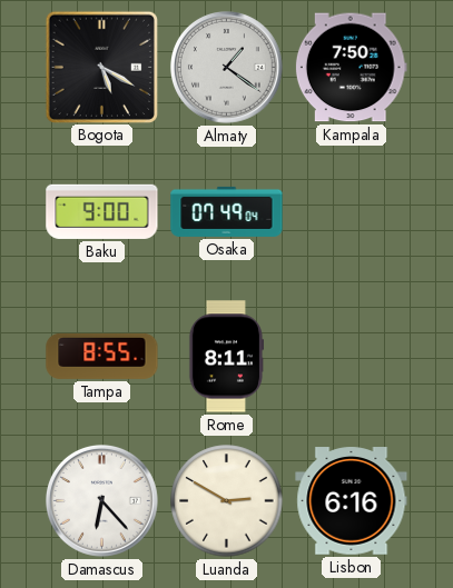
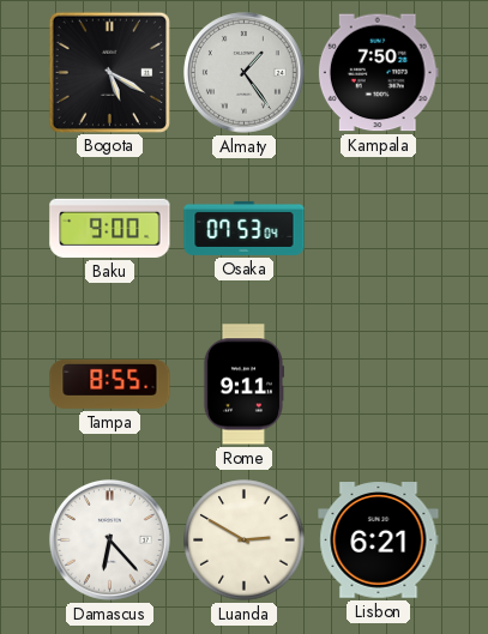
Almaty: 1:21 -> 1:24 (243, 72)
Osaka: 07:49 -> 07:53 (245, 228)
Rome: 8:11 -> 9:11 (242, 385)
Lisbon: 6:16 -> 6:21 (379, 541)
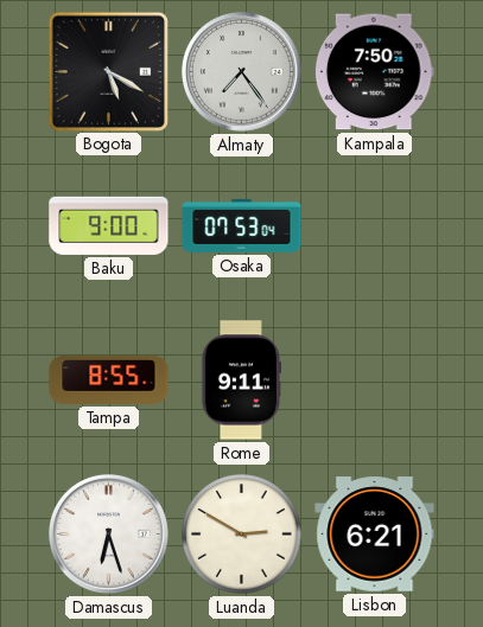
Almaty: 1:24 -> 7:24 (241, 71)
Damascus: 6:23 -> 6:27 (108, 533)
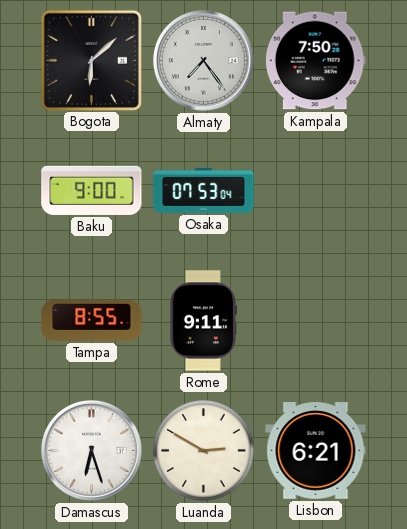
Bogota: 5:20 -> 6:08 (91, 60)
